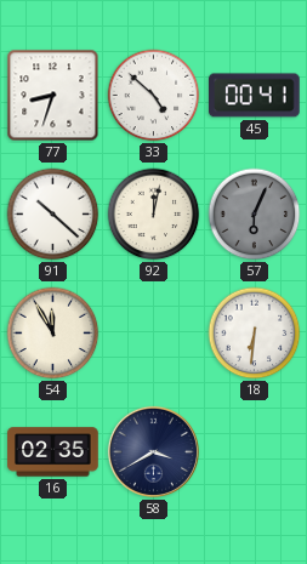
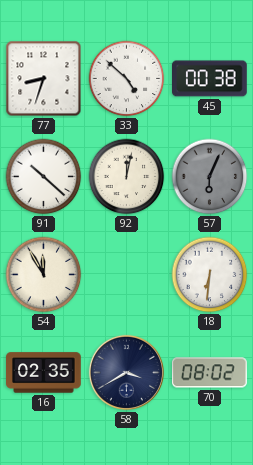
45: 00:41 -> 00:38 (210, 79)
70: none -> 08:02 (210, 373)
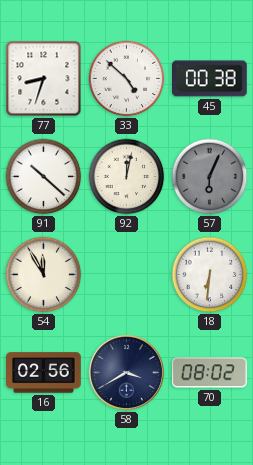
16: 02:35 -> 02:56 (44, 373)
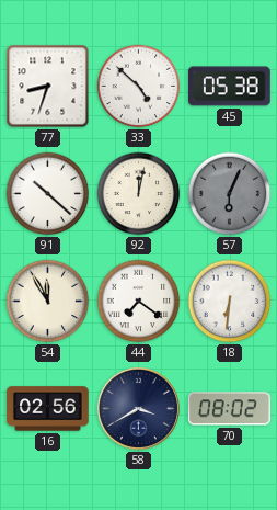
45: 00:38 -> 05:38 (230, 87)
44: none -> 7:21 (139, 302)
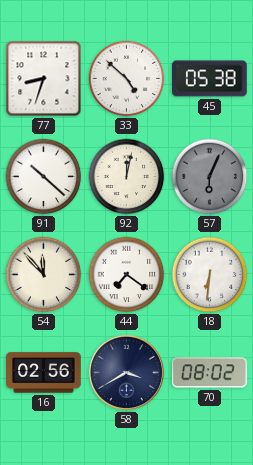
54: 11:55 -> 11:53 (44, 275)
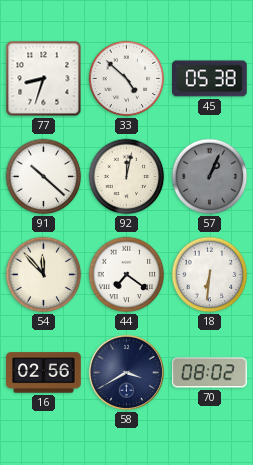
57: 6:04 -> 1:04 (210, 177)
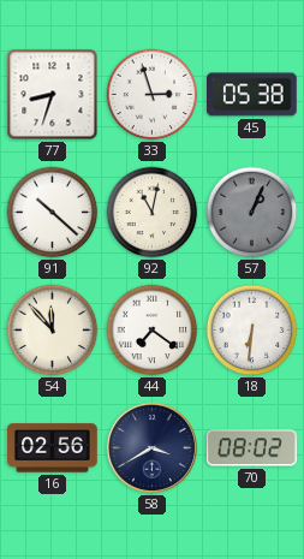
33: 4:52 -> 2:57 (153, 95)
92: 12:02 -> 11:02 (153, 213)
